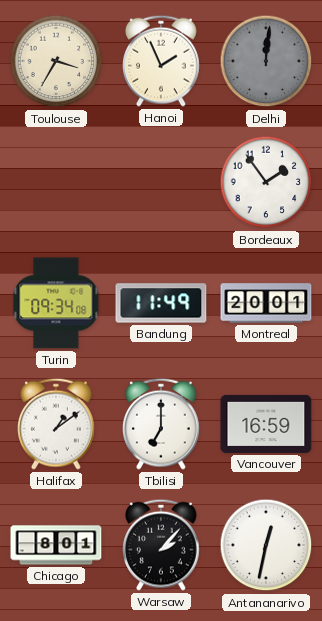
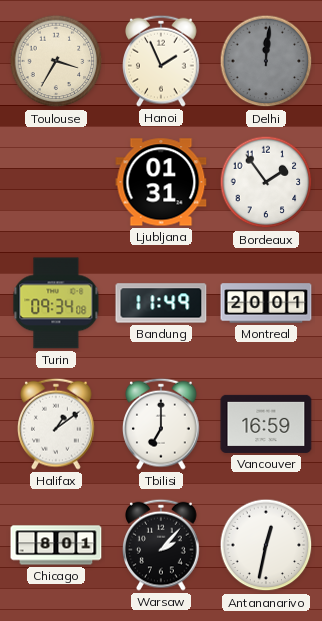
Ljubljana: none -> 01:31 (161, 182)
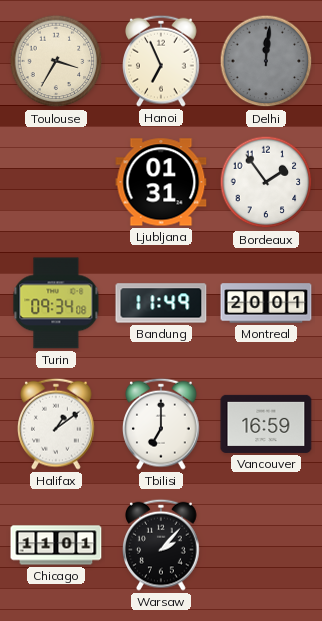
Hanoi: 1:56 -> 6:56 (162, 61)
Chicago: 8:01 -> 11:01 (56, 545)
Antananarivo: 12:32 -> none (266, 545)
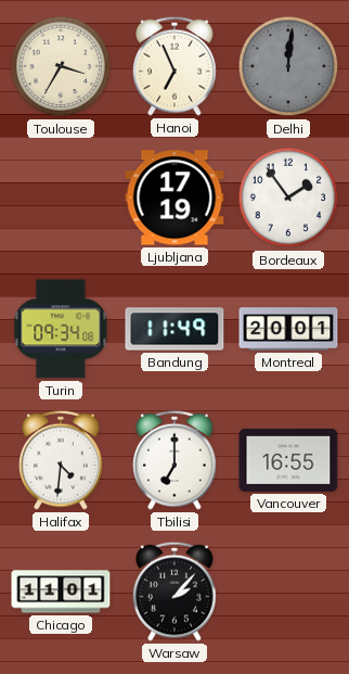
Ljubljana: 01:31 -> 17:19 (174, 198)
Halifax: 1:09 -> 4:31 (62, 460)
Vancouver: 16:59 -> 16:55 (288, 460)
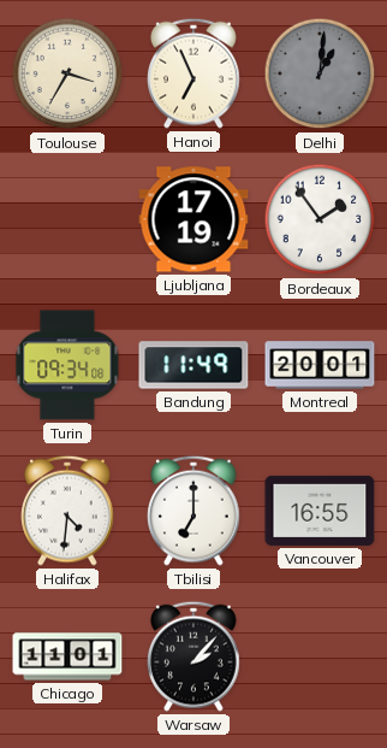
Delhi: 12:01 -> 1:01 (320, 73)
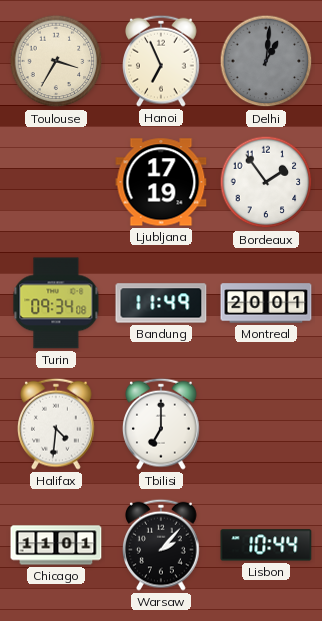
Vancouver: 16:55 -> none (320, 511)
Lisbon: none -> 10:44 (266, 545)
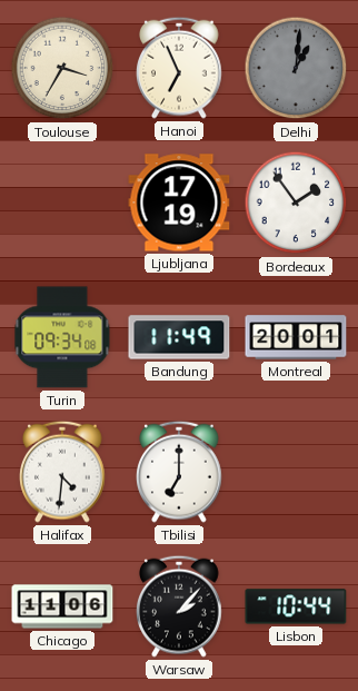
Chicago: 11:01 -> 11:06 (62, 606)
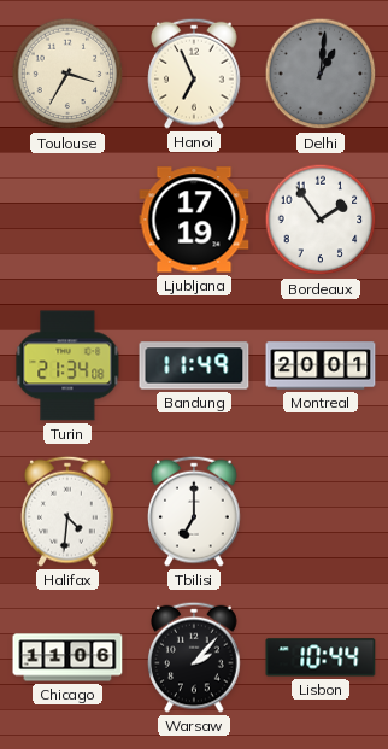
Turin: 09:34 -> 21:34 (67, 365)
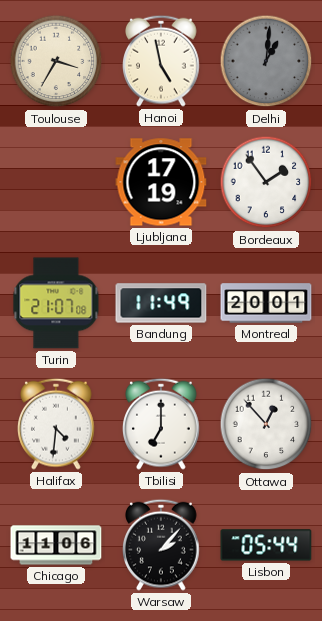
Hanoi: 6:56 -> 4:58 (162, 61)
Turin: 21:34 -> 21:07 (56, 303)
Ottawa: none -> 12:53 (266, 424)
Lisbon: 10:44 -> 05:44 (266, 545)
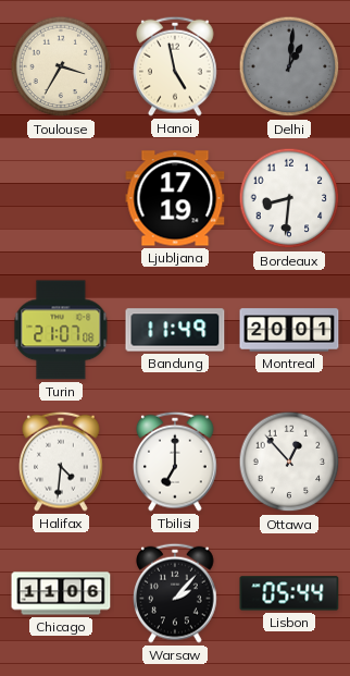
Bordeaux: 1:54 -> 8:31 (289, 198)
